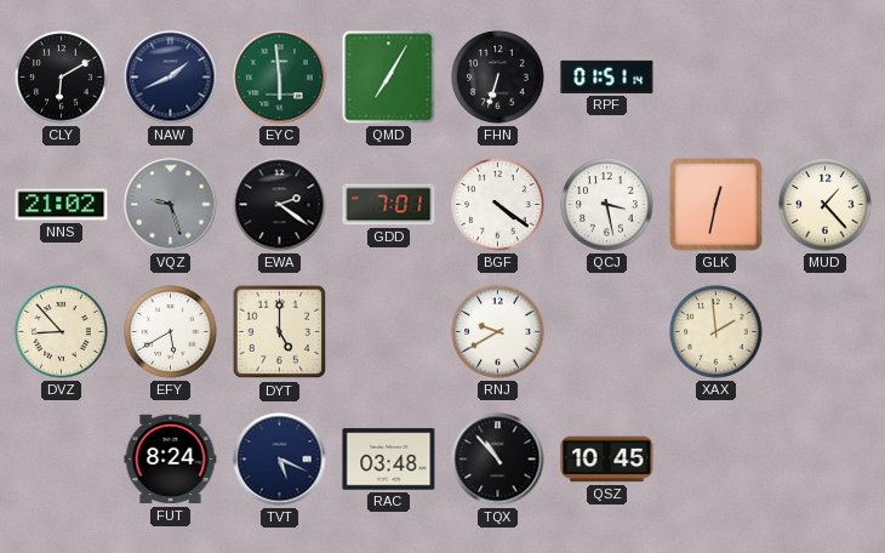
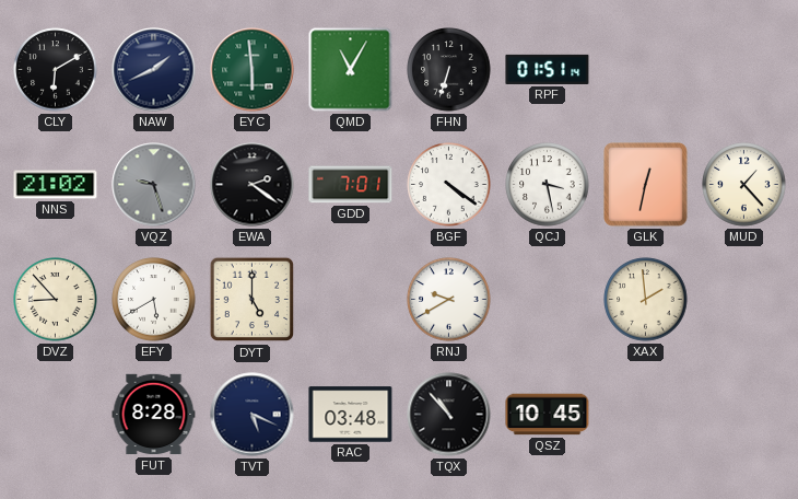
QMD: 7:05 -> 11:05 (351, 70)
FUT: 8:24 -> 8:28 (154, 415)
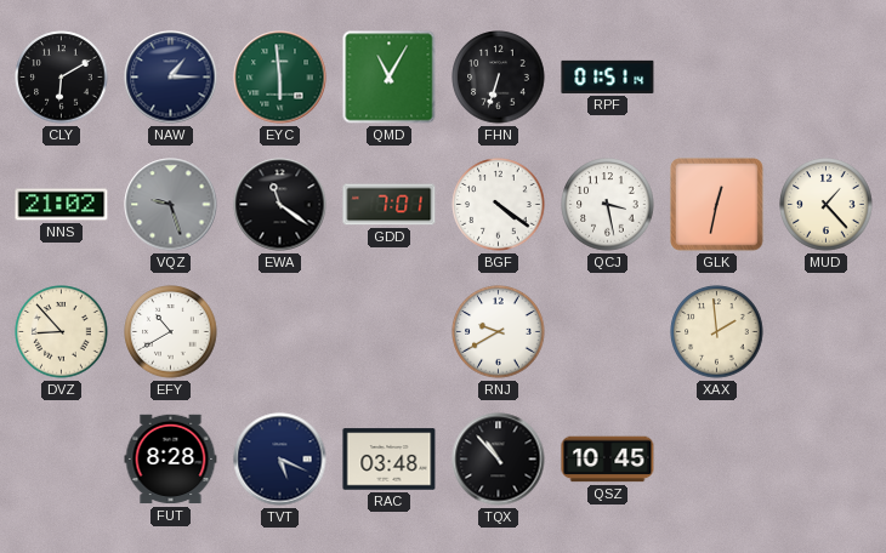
NAW: 1:41 -> 1:15 (171, 78)
EWA: 2:21 -> 11:21 (280, 205)
EFY: 5:40 -> 10:40 (171, 332)
DYT: 5:00 -> none (251, 300)
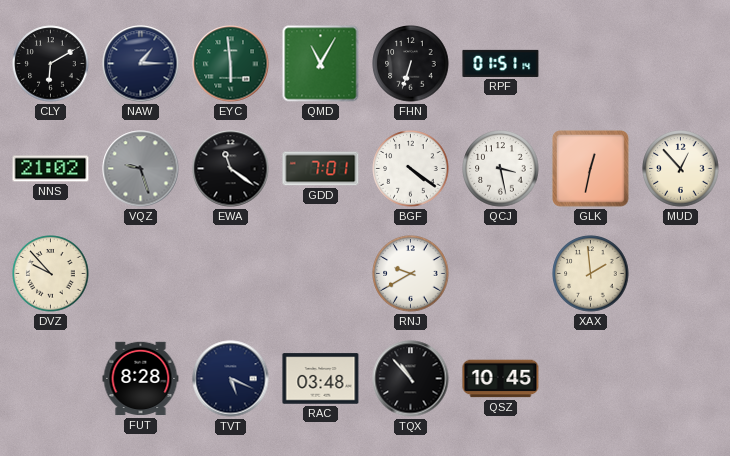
MUD: 1:23 -> 12:53 (681, 169)
DVZ: 8:53 -> 9:53 (51, 274)
EFY: 10:40 -> none (171, 332)
